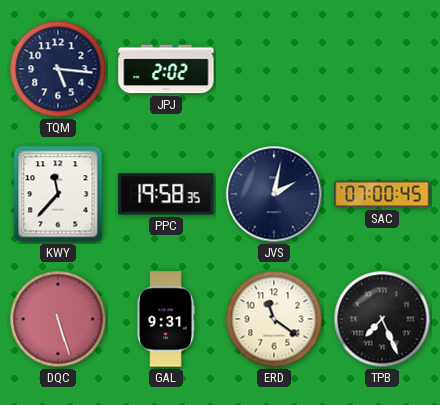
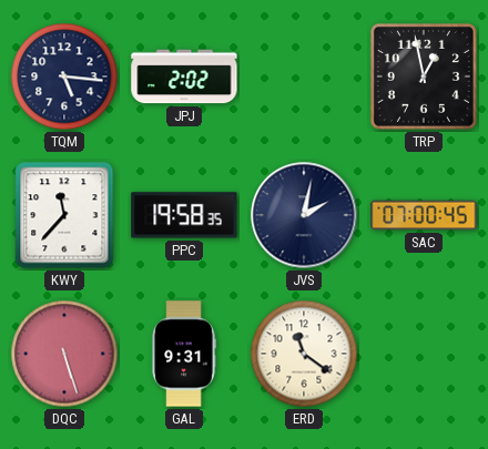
TRP: none -> 12:58 (424, 76)
TPB: 7:26 -> none (382, 319)
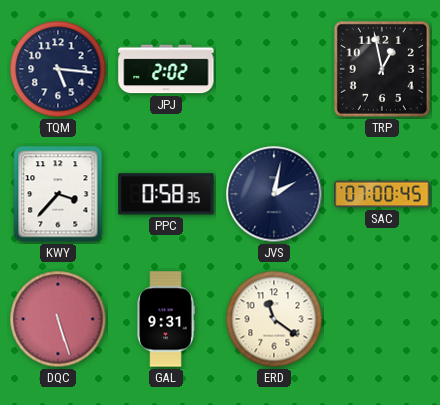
KWY: 11:37 -> 3:37 (58, 194)
PPC: 19:58 -> 0:58 (166, 194)
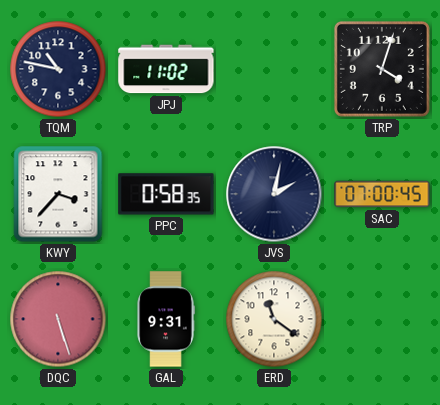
TQM: 5:16 -> 10:47 (58, 69)
JPJ: 2:02 -> 11:02 (166, 69)
TRP: 12:58 -> 4:03 (382, 69)
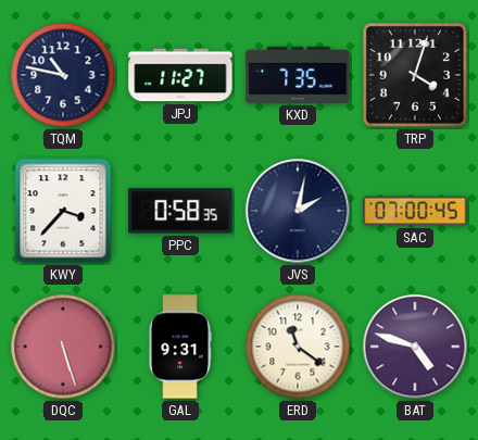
JPJ: 11:02 -> 11:27 (180, 75)
KXD: none -> 7:35 (298, 75)
BAT: none -> 4:48 (415, 347)
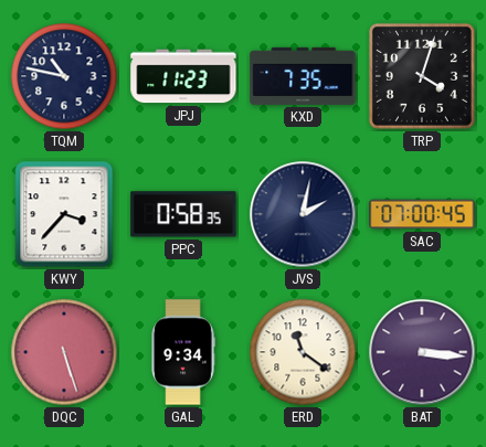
JPJ: 11:27 -> 11:23 (183, 76)
GAL: 9:31 -> 9:34 (183, 352)
BAT: 4:48 -> 3:16 (422, 352)
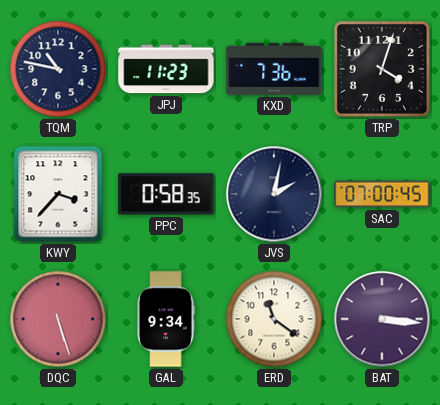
KXD: 7:35 -> 7:36 (274, 69)
